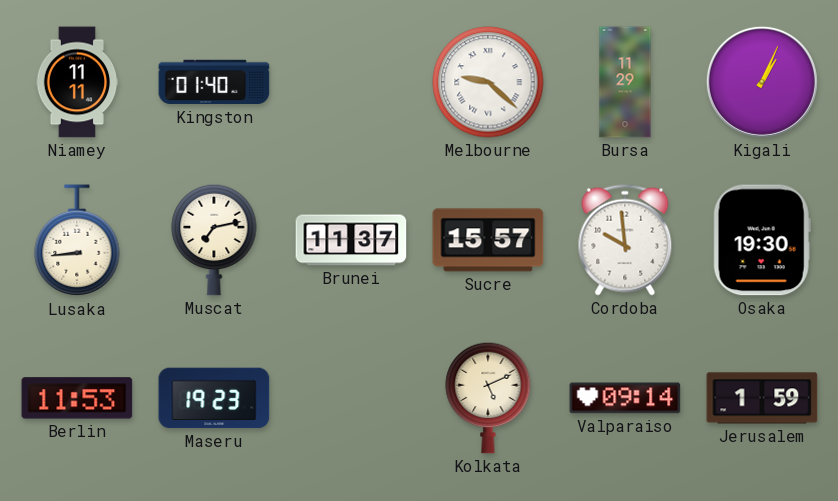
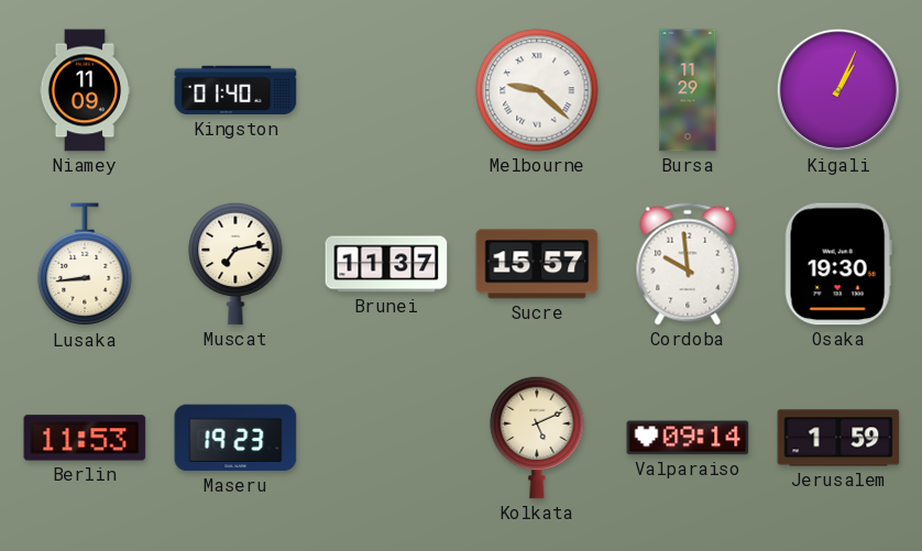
Niamey: 11:11 -> 11:09 (85, 90)
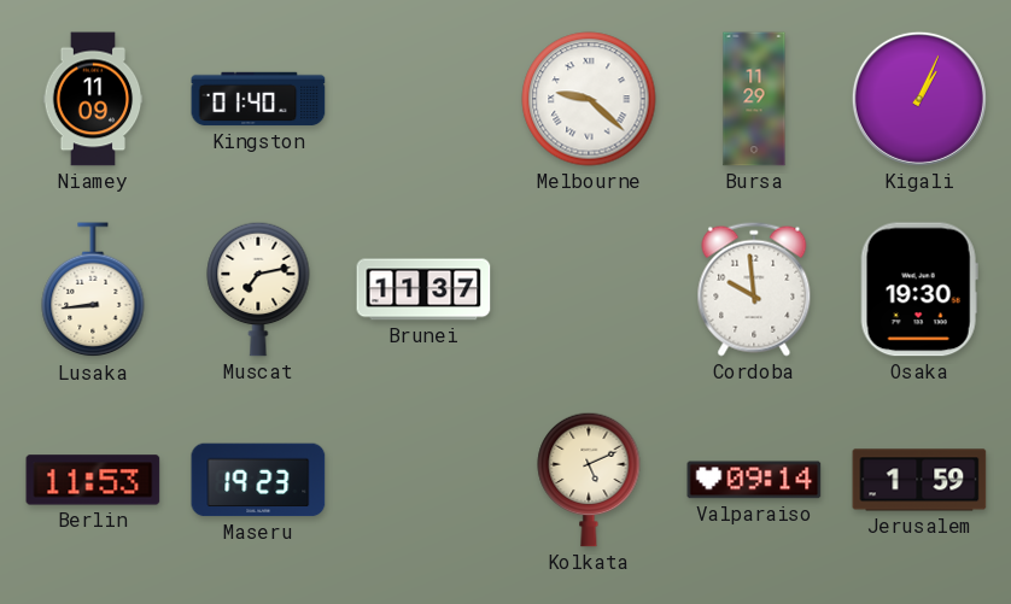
Sucre: 15:57 -> none (537, 264)
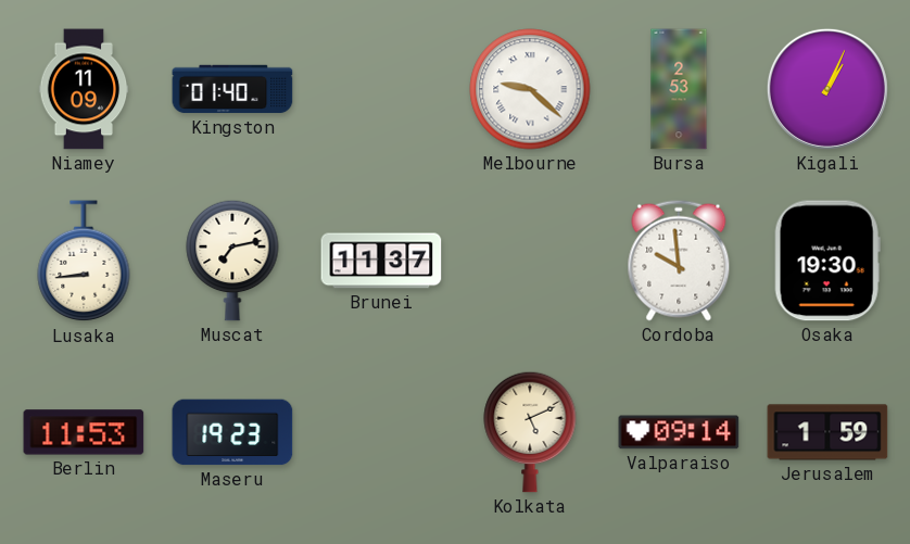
Bursa: 11:29 -> 2:53 (679, 89)
